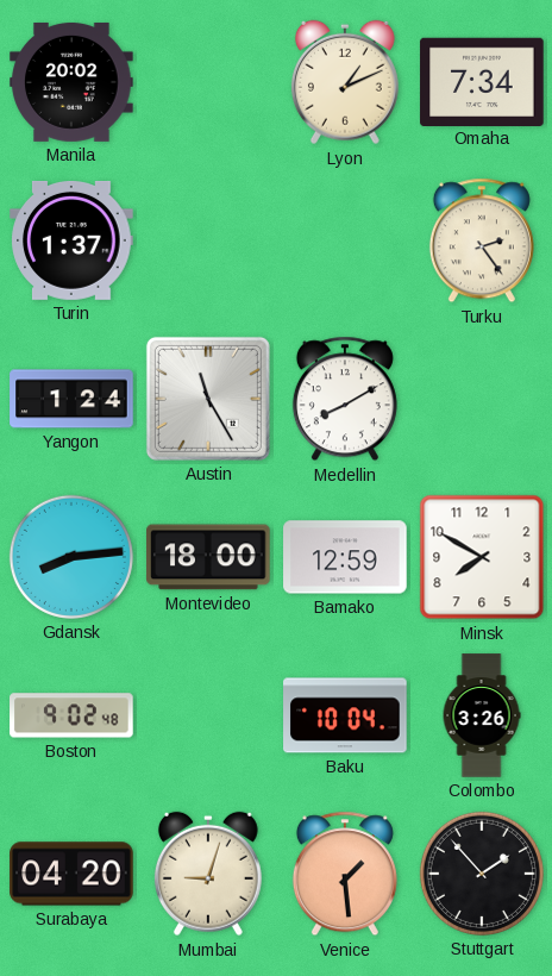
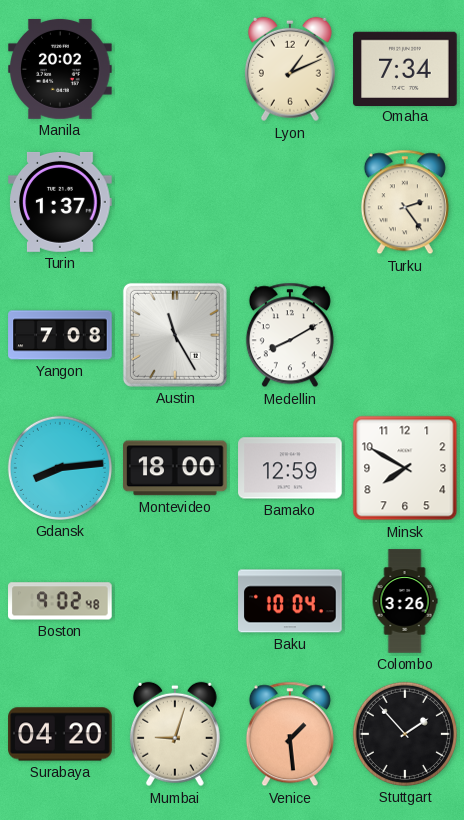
Yangon: 1:24 -> 7:08 (60, 335)
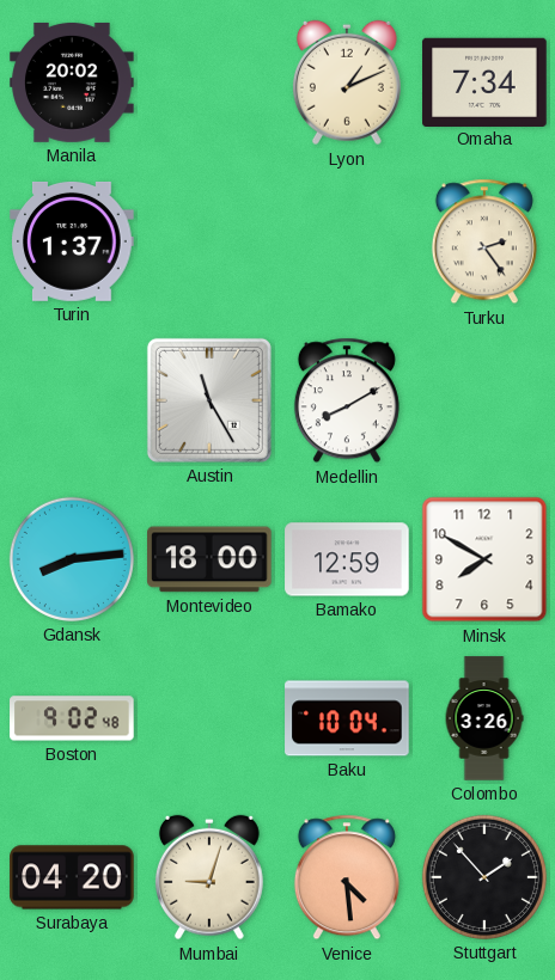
Yangon: 7:08 -> none (60, 335)
Venice: 1:29 -> 4:29 (347, 877)
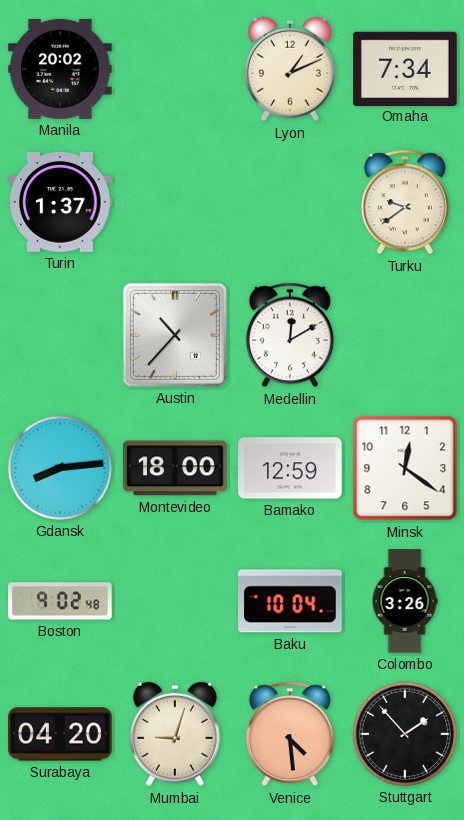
Turku: 2:24 -> 9:39 (405, 202)
Austin: 11:25 -> 10:37 (175, 335)
Medellin: 8:10 -> 12:10 (290, 335)
Minsk: 7:50 -> 12:21 (405, 468)
